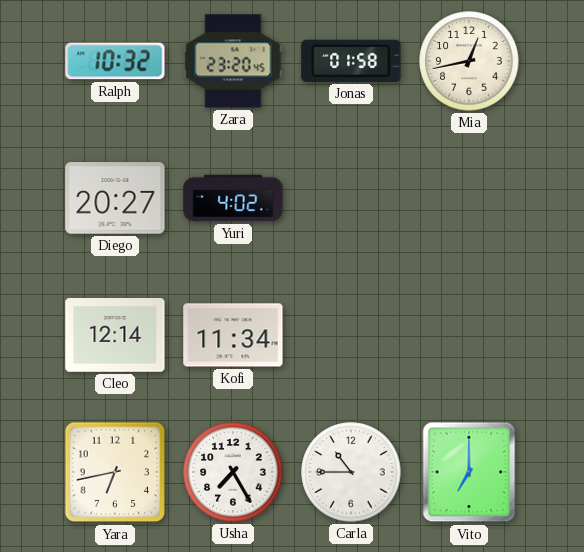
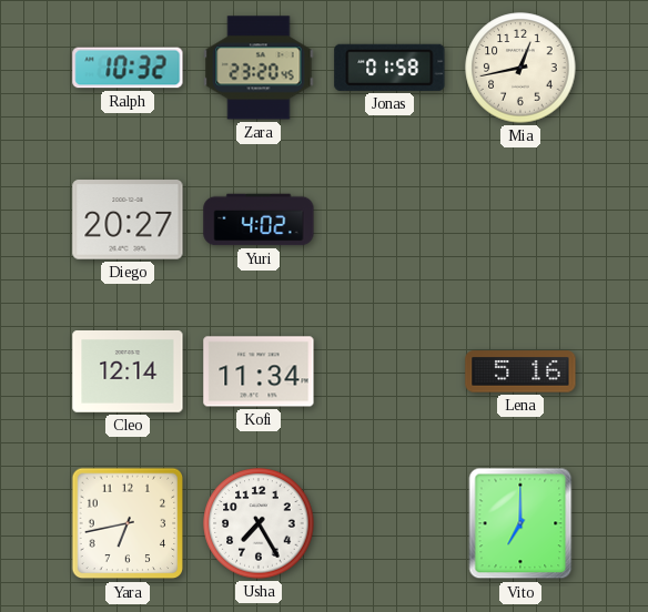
Lena: none -> 5:16 (520, 371)
Carla: 10:45 -> none (351, 472)
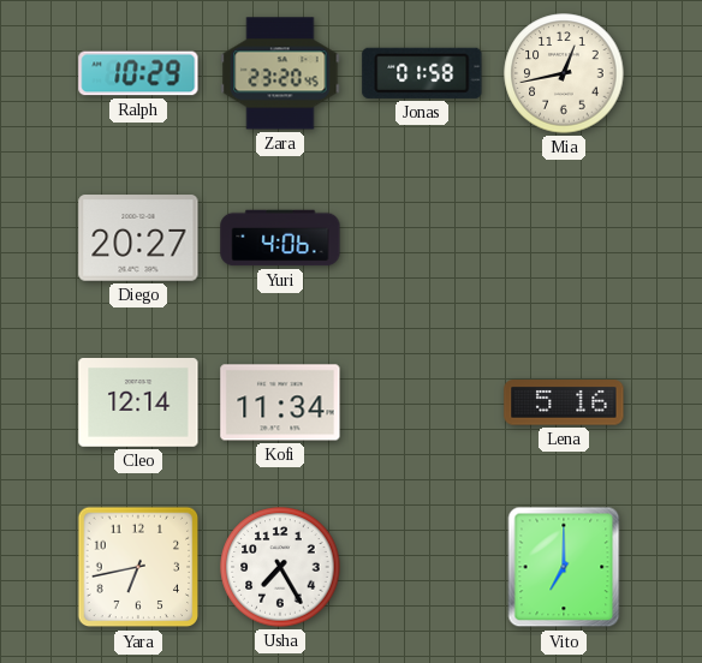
Ralph: 10:32 -> 10:29 (138, 73)
Yuri: 4:02 -> 4:06 (280, 238)
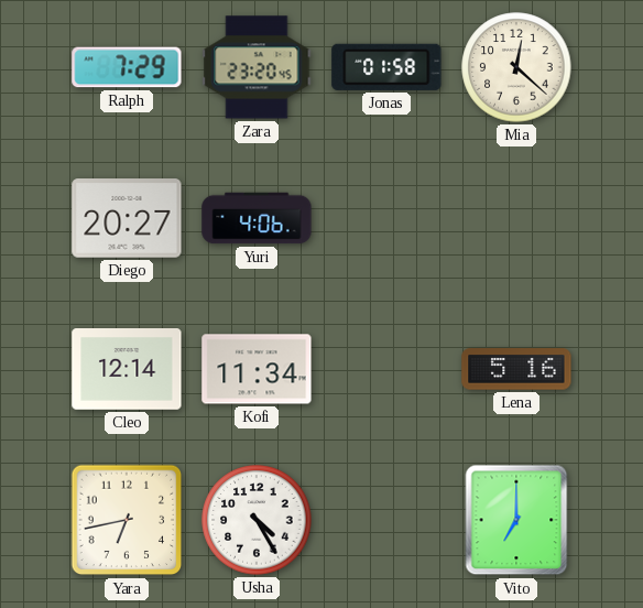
Ralph: 10:29 -> 7:29 (127, 67)
Mia: 12:43 -> 12:22 (516, 67)
Usha: 7:25 -> 4:25 (257, 520)
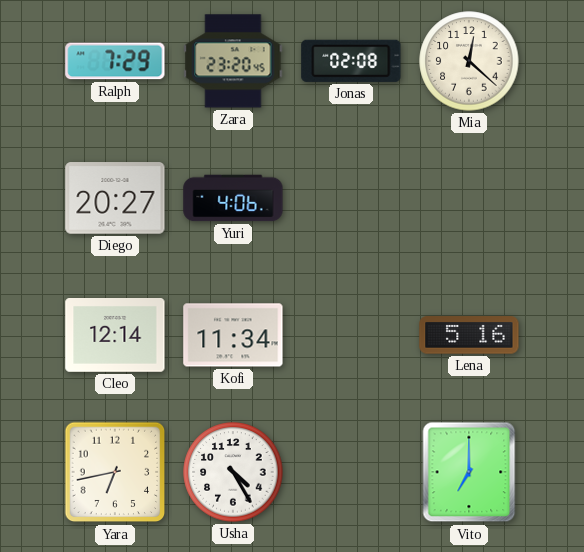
Jonas: 01:58 -> 02:08 (351, 61)
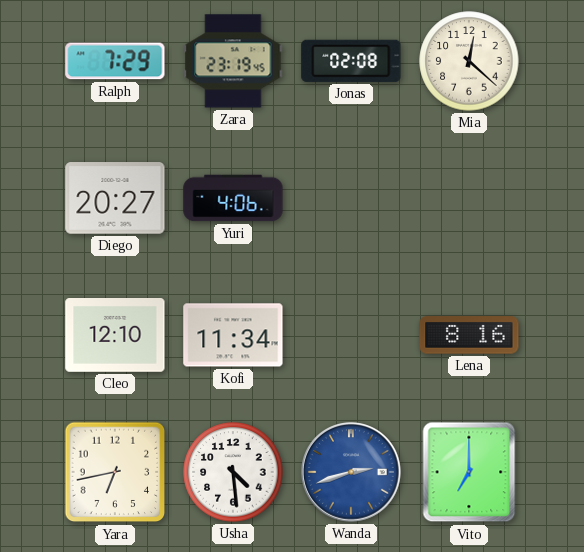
Zara: 23:20 -> 23:19 (233, 61)
Cleo: 12:14 -> 12:10 (115, 336)
Lena: 5:16 -> 8:16 (469, 335)
Usha: 4:25 -> 4:29 (233, 472)
Wanda: none -> 2:42 (352, 473)
